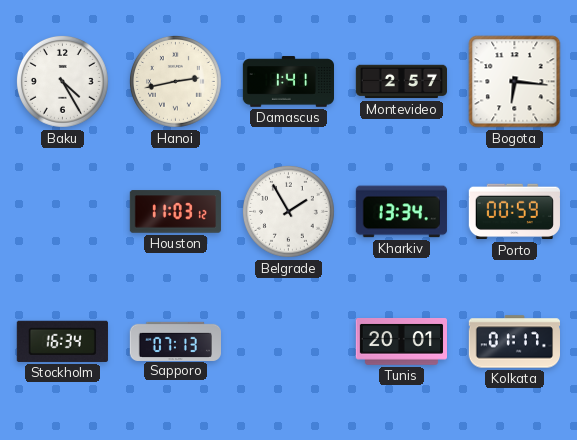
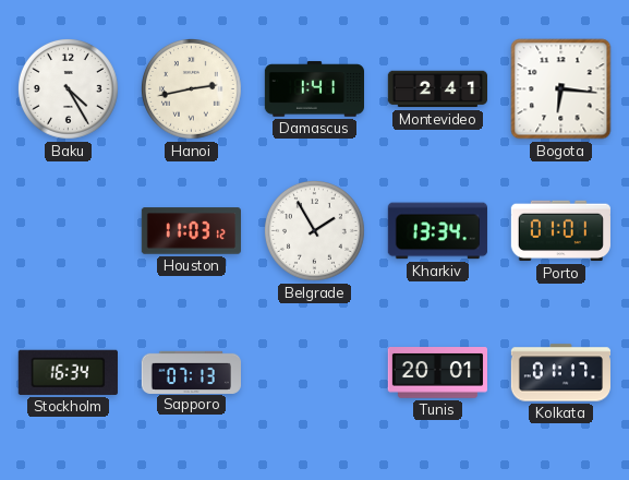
Montevideo: 2:57 -> 2:41 (437, 89)
Porto: 00:59 -> 01:01 (560, 231)
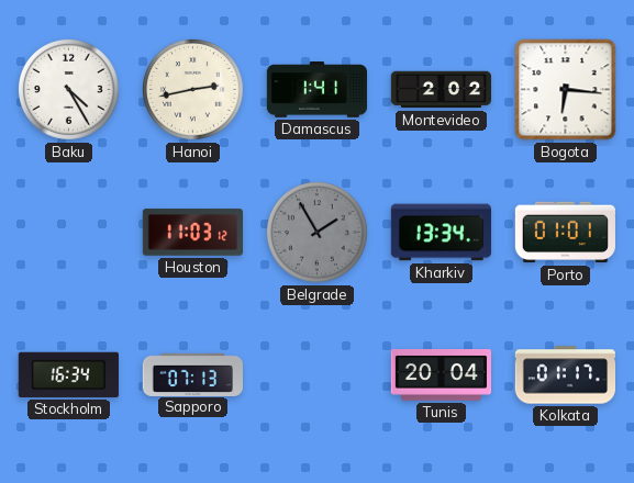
Montevideo: 2:41 -> 2:02 (441, 90)
Belgrade dial: white -> grey (316, 232)
Tunis: 20:01 -> 20:04 (441, 375)
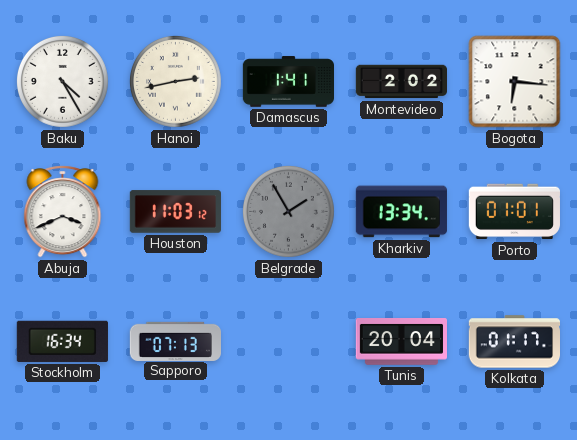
Abuja: none -> 3:41 (63, 212)
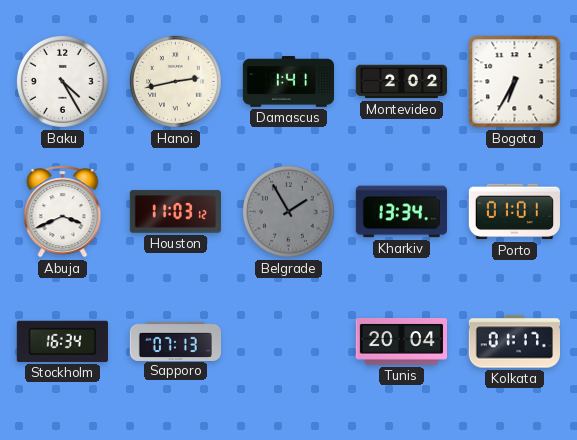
Bogota: 6:16 -> 6:35 (515, 82)
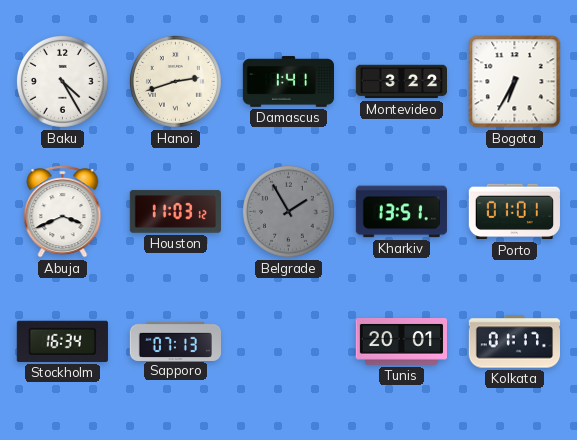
Hanoi: 2:43 -> 2:42 (175, 81)
Montevideo: 2:02 -> 3:22 (401, 82)
Kharkiv: 13:34 -> 13:51 (401, 212)
Tunis: 20:04 -> 20:01 (401, 342)
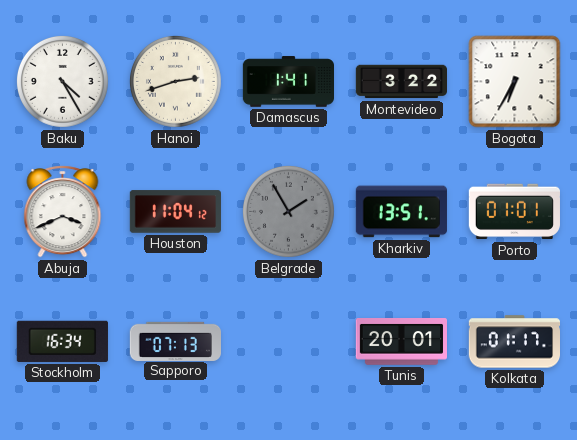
Houston: 11:03 -> 11:04 (175, 212)
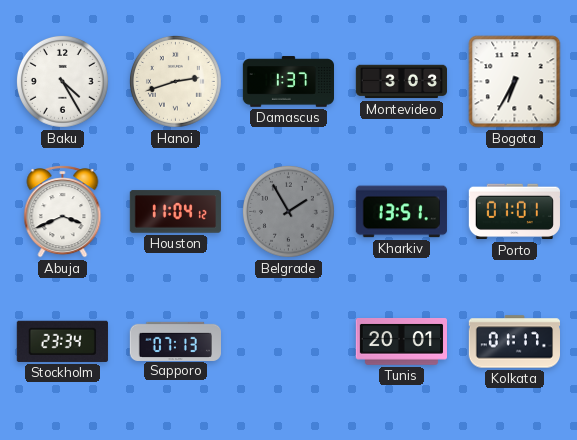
Damascus: 1:41 -> 1:37 (288, 82)
Montevideo: 3:22 -> 3:03 (401, 82)
Stockholm: 16:34 -> 23:34 (62, 341)
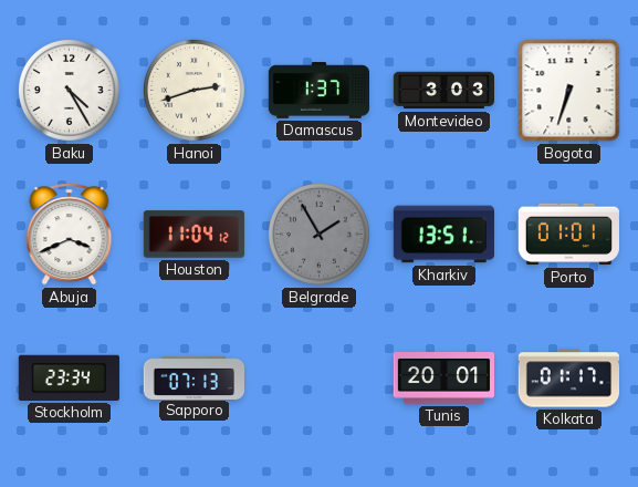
Bogota: 6:35 -> 6:33 (569, 91)
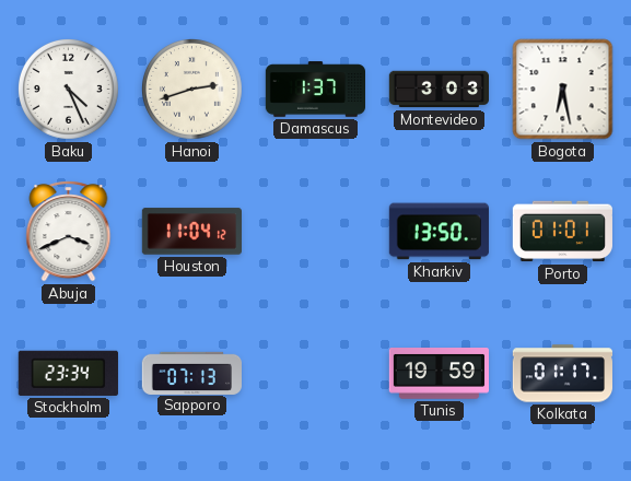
Baku: 4:25 -> 4:26 (68, 89)
Bogota: 6:33 -> 6:28 (563, 90)
Belgrade: 1:55 -> none (318, 234)
Kharkiv: 13:51 -> 13:50 (439, 232)
Tunis: 20:01 -> 19:59 (439, 374)
